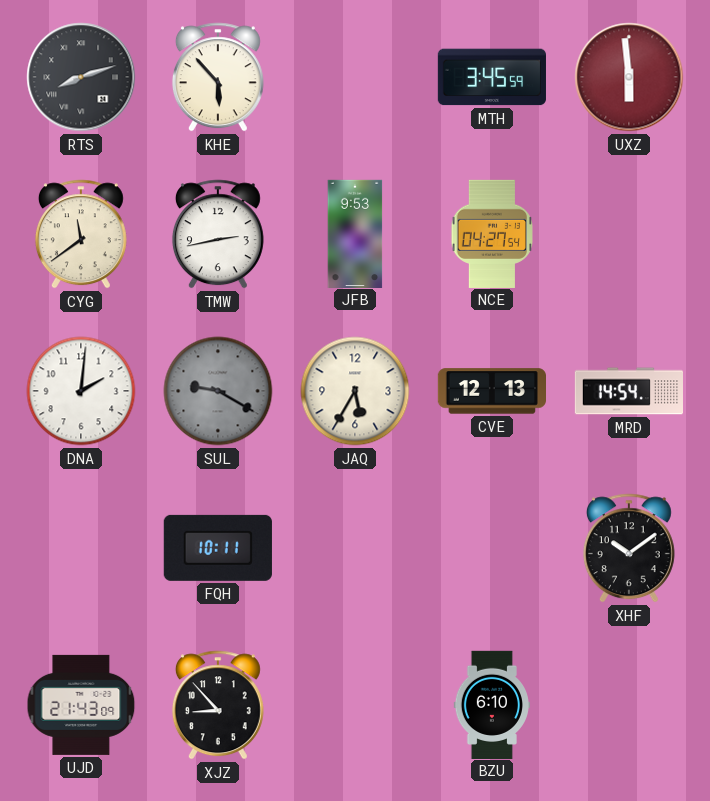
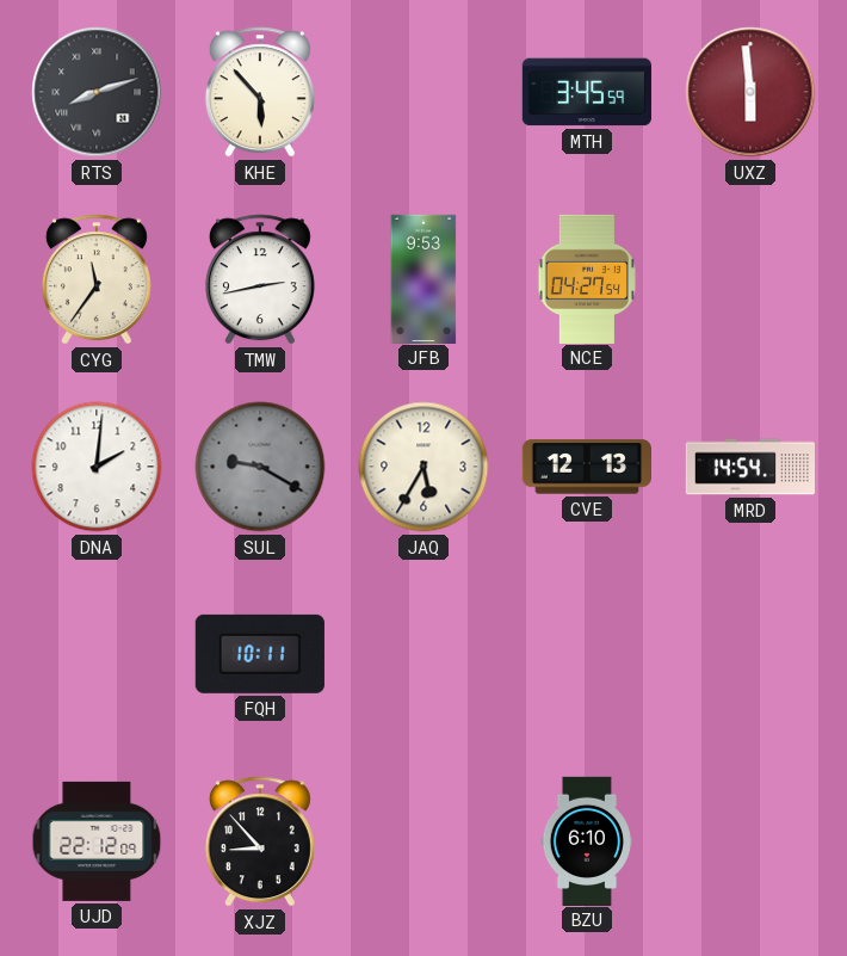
CYG: 11:39 -> 11:36 (97, 279)
XHF: 10:09 -> none (629, 548)
UJD: 21:43 -> 22:12 (97, 841)
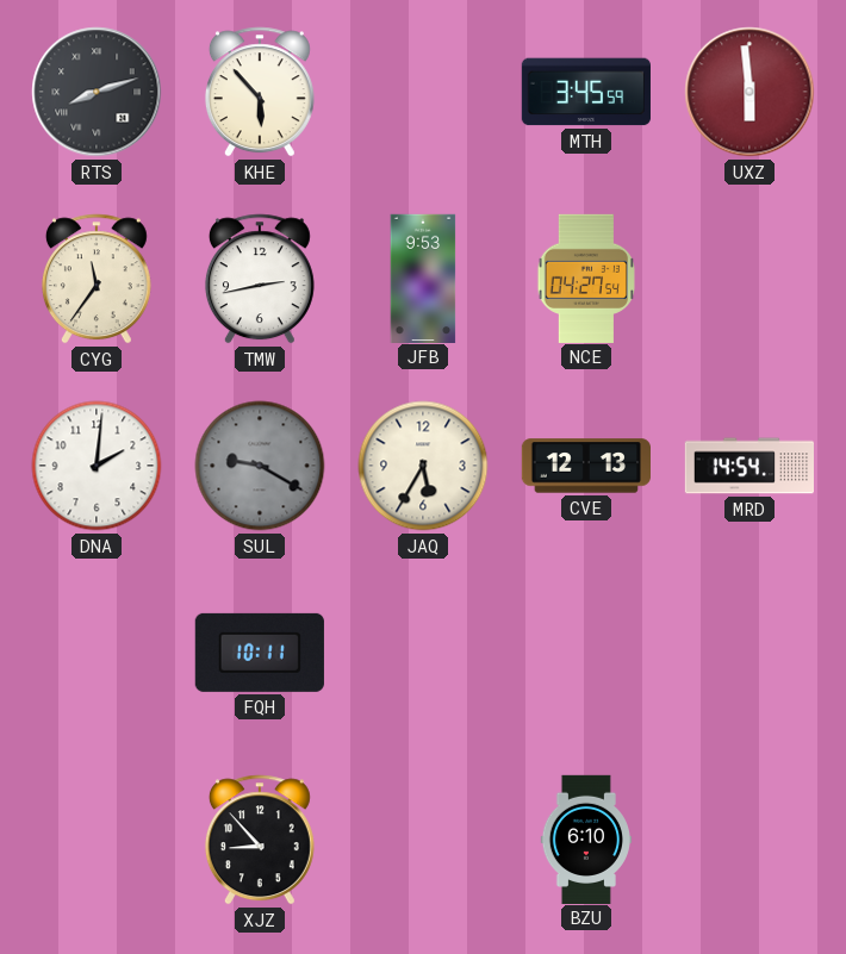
UJD: 22:12 -> none (97, 841)
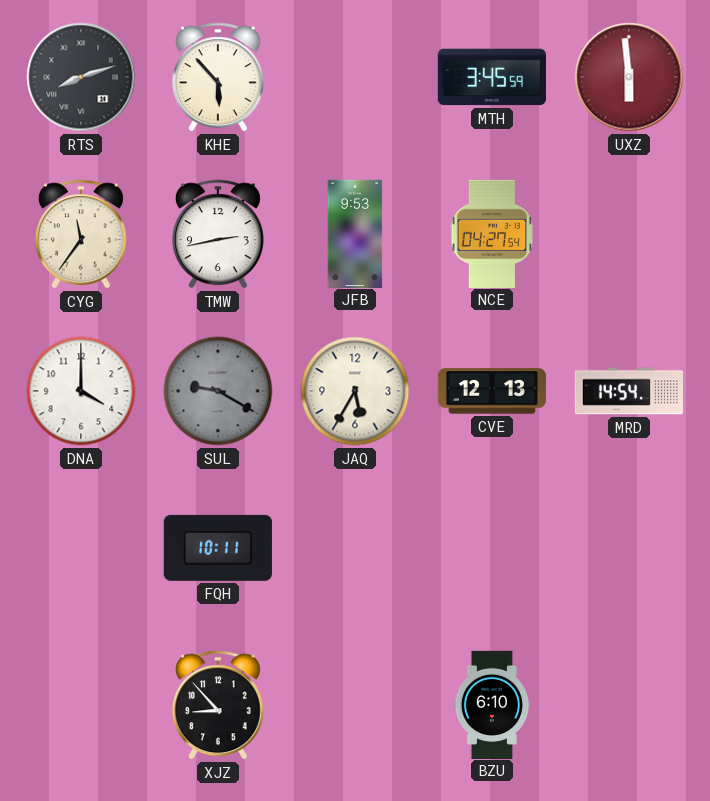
DNA: 2:01 -> 4:00 (81, 391)
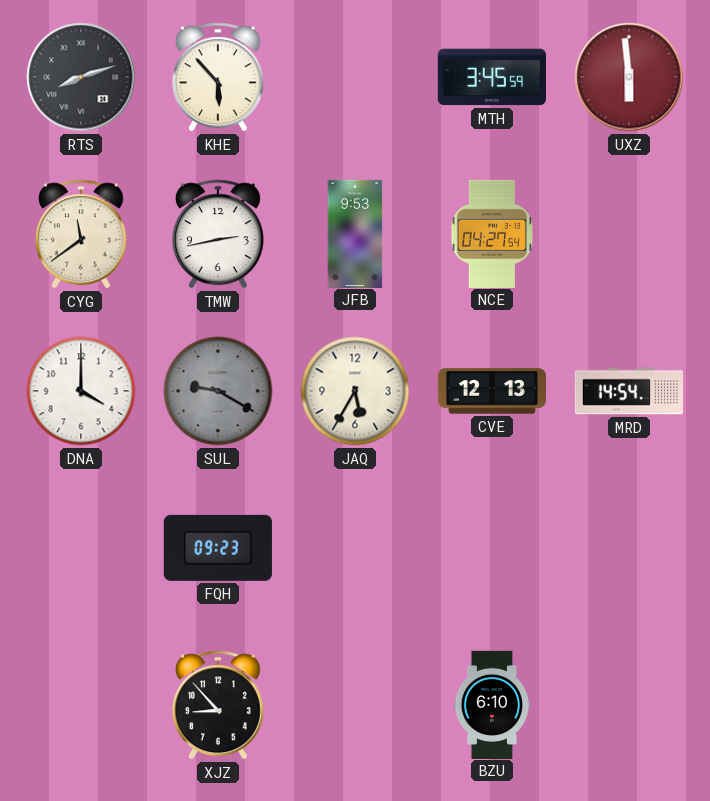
CYG: 11:36 -> 11:39 (81, 234)
FQH: 10:11 -> 09:23 (218, 548)
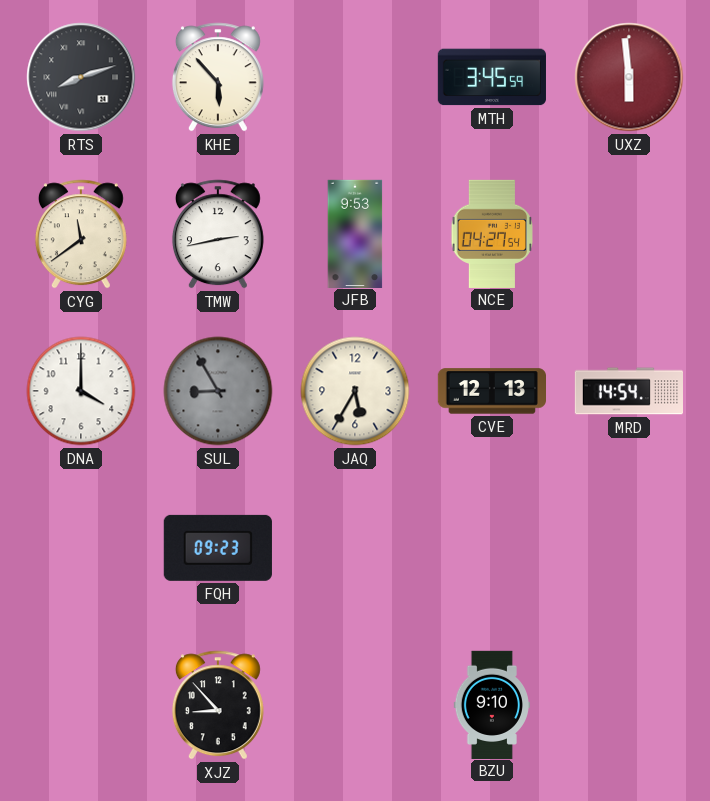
SUL: 9:20 -> 8:55 (218, 391)
BZU: 6:10 -> 9:10 (491, 704)
